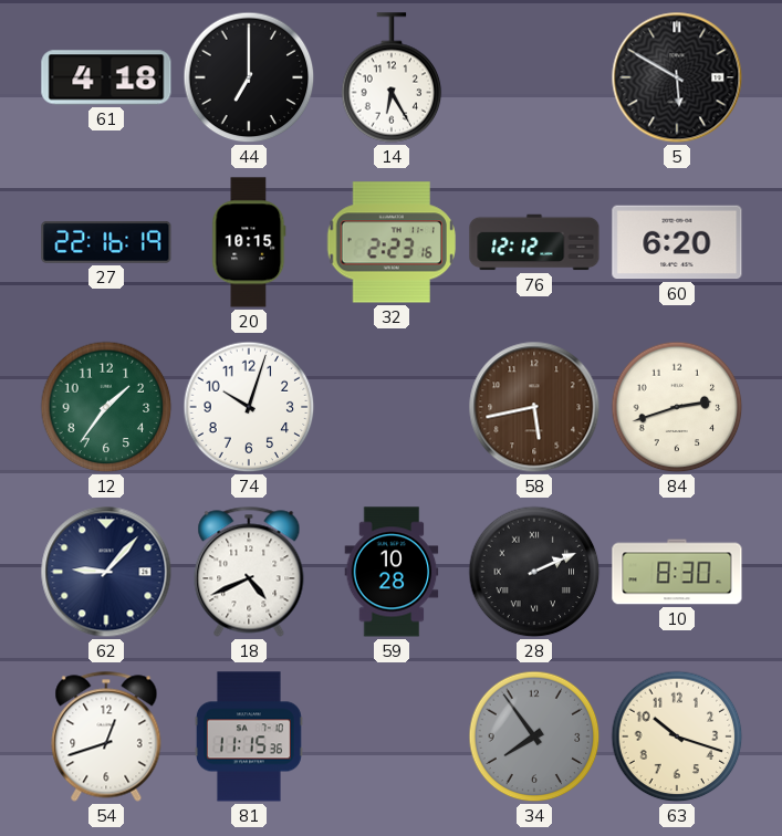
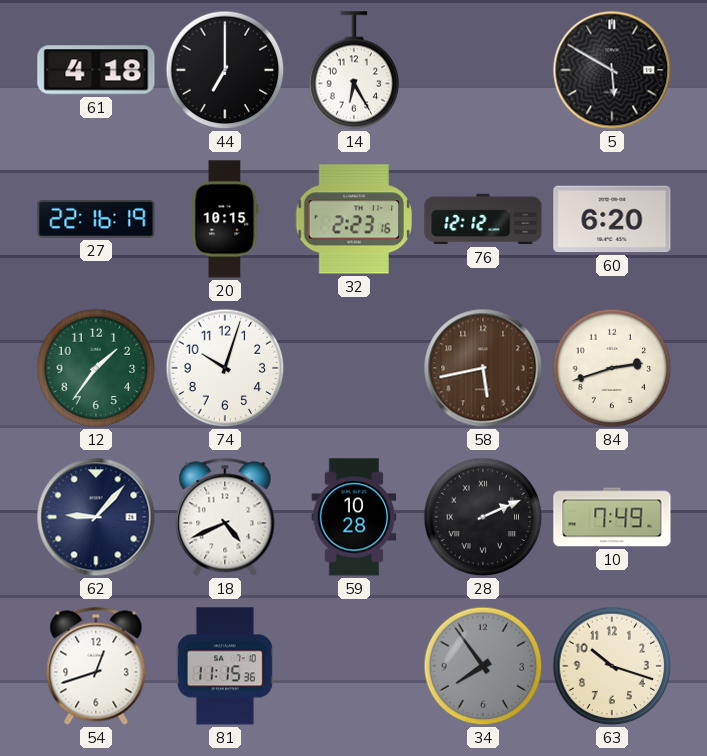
10: 8:30 -> 7:49 (612, 517)
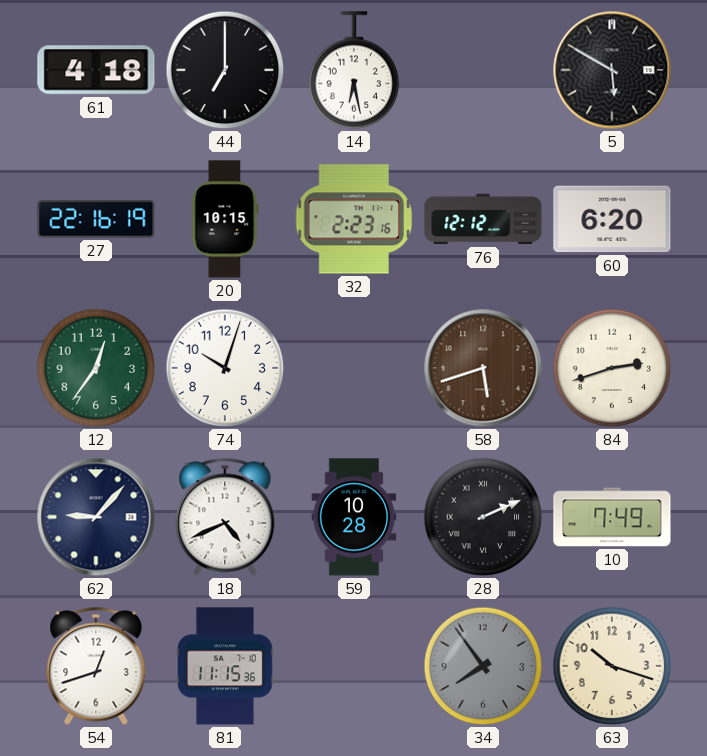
14: 6:25 -> 6:28 (354, 70)
12: 1:36 -> 12:36 (96, 368)
58: 5:43 -> 5:42 (483, 368)
